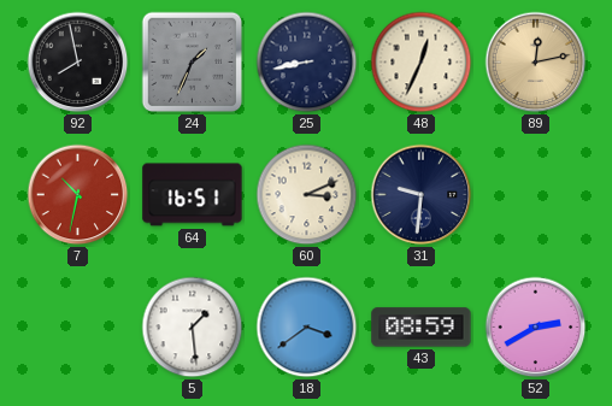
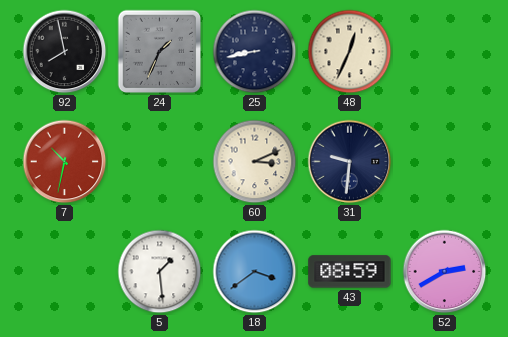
89: 12:13 -> none (536, 63)
64: 16:51 -> none (193, 195)
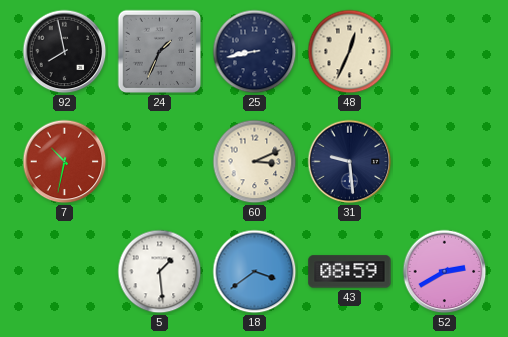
31: 9:31 -> 9:29 (350, 162)
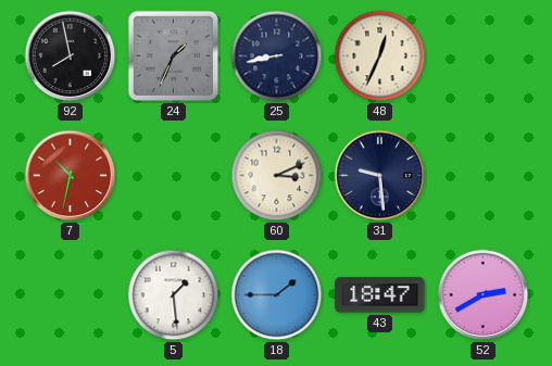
18: 3:39 -> 1:45 (277, 295)
43: 08:59 -> 18:47 (380, 295)
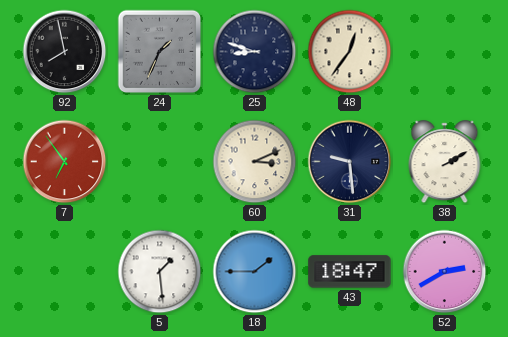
25: 8:43 -> 8:48 (255, 52)
48: 12:34 -> 12:36 (350, 52)
7: 10:32 -> 6:54 (65, 162)
38: none -> 2:10 (445, 162)
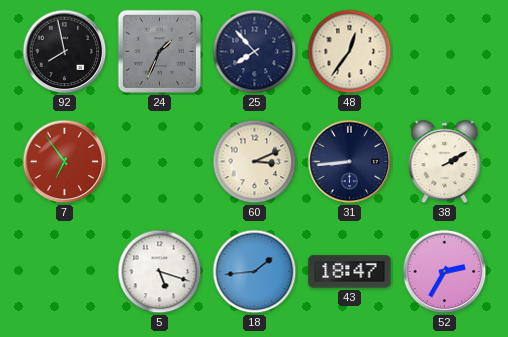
25: 8:48 -> 7:53 (255, 52)
31: 9:29 -> 8:44 (350, 162)
5: 1:29 -> 5:18 (160, 272)
18: 1:45 -> 1:44 (255, 272)
52: 2:40 -> 2:35 (445, 272)
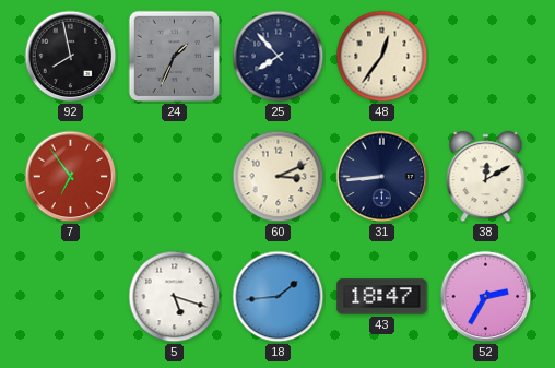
38: 2:10 -> 12:10 (486, 177)
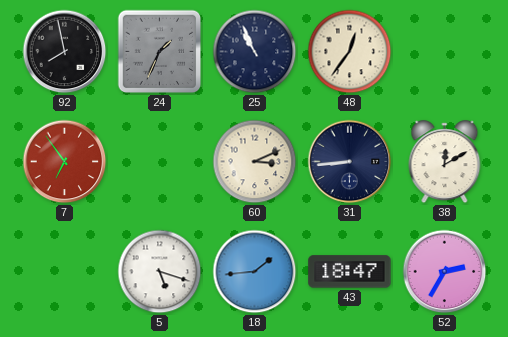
25: 7:53 -> 10:56 (255, 52)
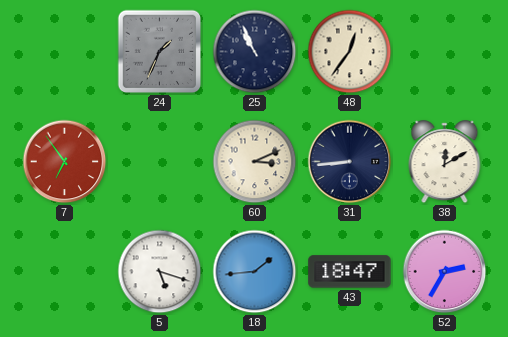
92: 7:58 -> none (65, 52)
